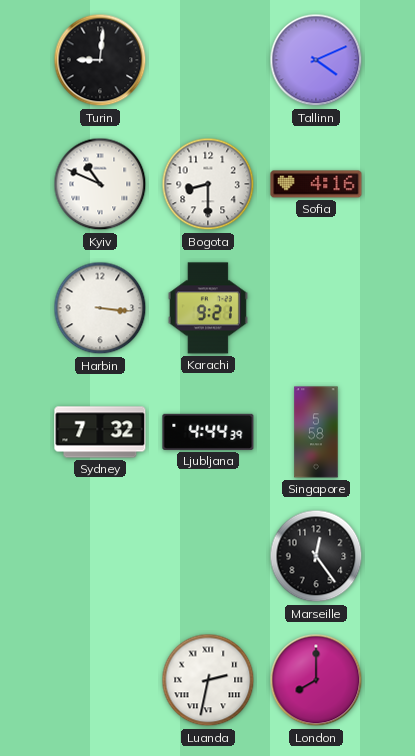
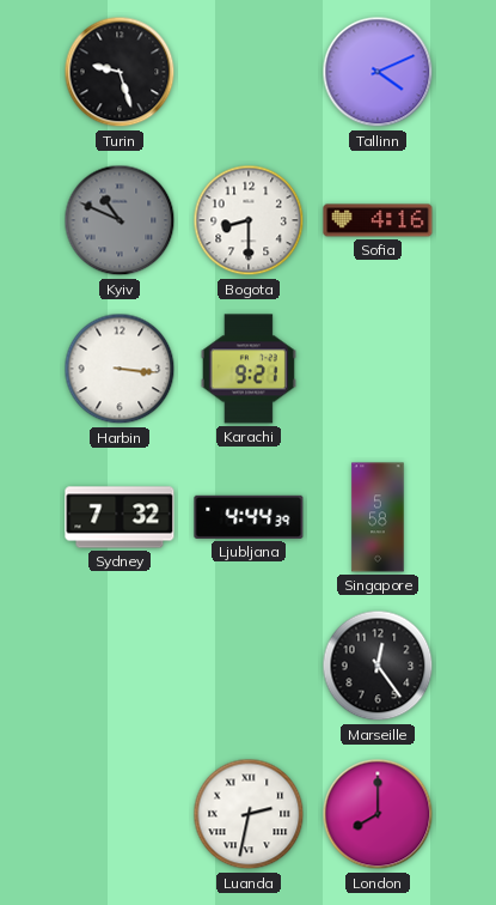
Turin: 9:01 -> 9:27 (120, 72)
Kyiv dial: white -> grey (120, 220)
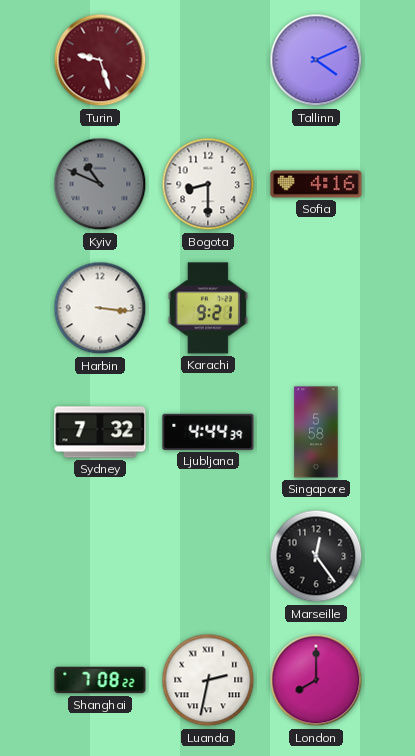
Turin dial: black -> burgundy (100, 60)
Shanghai: none -> 7:08 (100, 680)
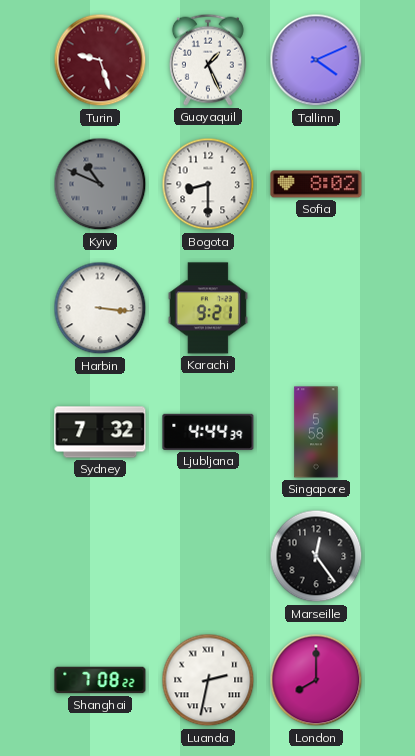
Guayaquil: none -> 1:26 (208, 60)
Sofia: 4:16 -> 8:02 (316, 184)
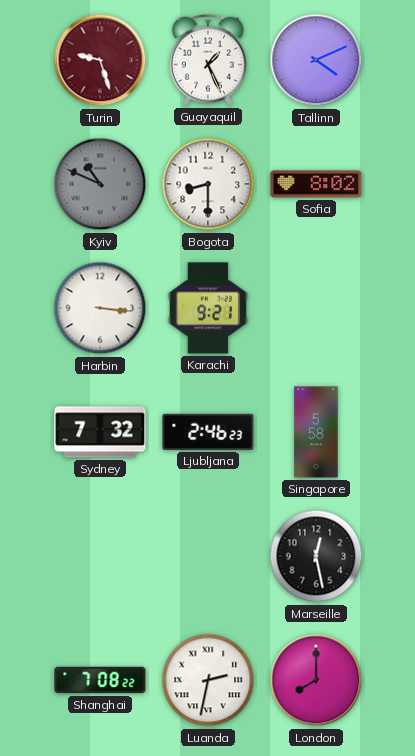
Ljubljana: 4:44 -> 2:46 (208, 432)
Marseille: 12:24 -> 12:28 (316, 556)
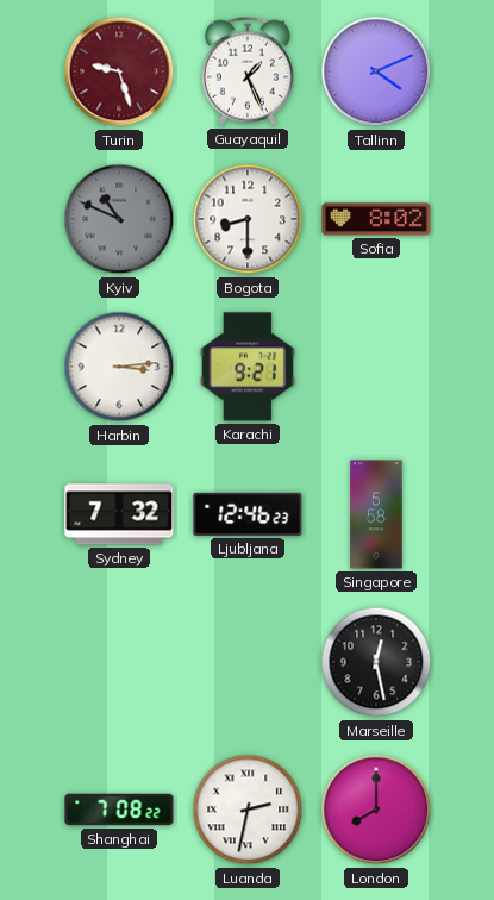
Harbin: 3:16 -> 3:14 (119, 367)
Ljubljana: 2:46 -> 12:46 (248, 514)
